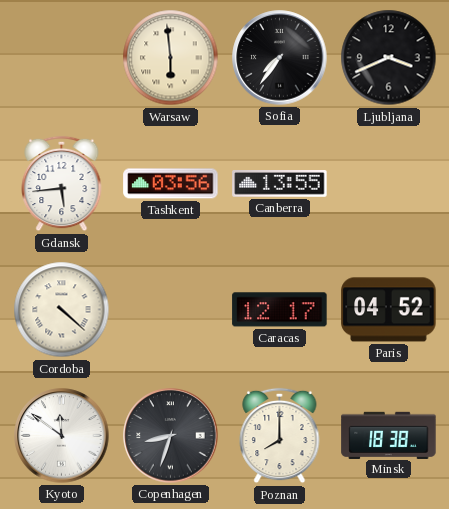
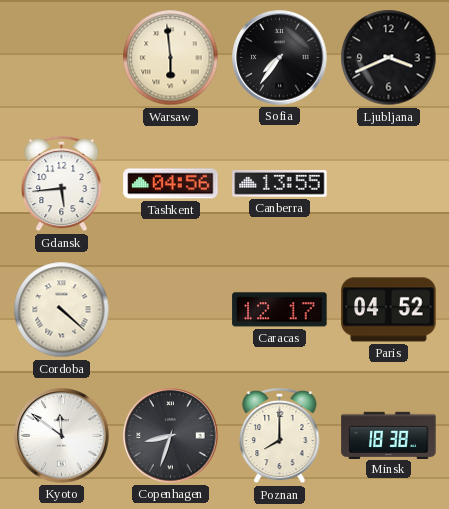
Tashkent: 03:56 -> 04:56 (171, 184)
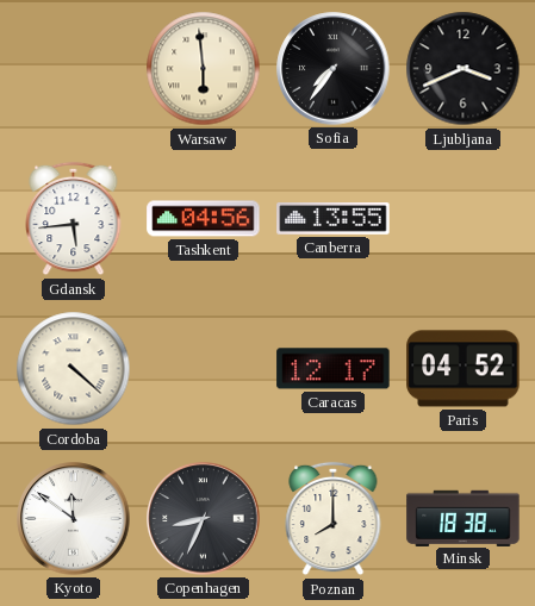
Copenhagen: 8:33 -> 8:34 (204, 519)
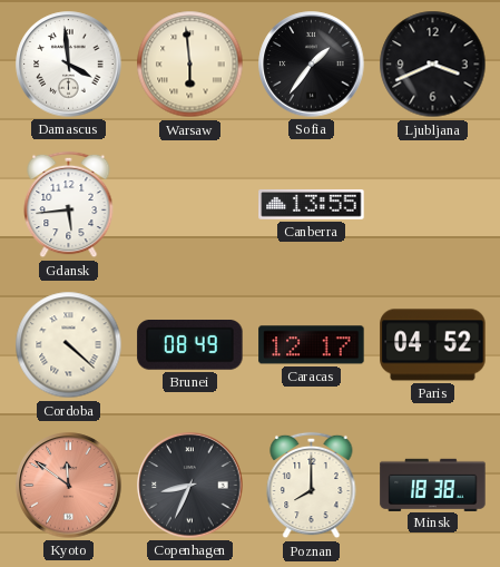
Damascus: none -> 3:59 (69, 65)
Sofia: 7:36 -> 1:36 (312, 65)
Tashkent: 04:56 -> none (204, 219)
Brunei: none -> 08:49 (190, 345)
Kyoto dial: white -> salmon (69, 486)
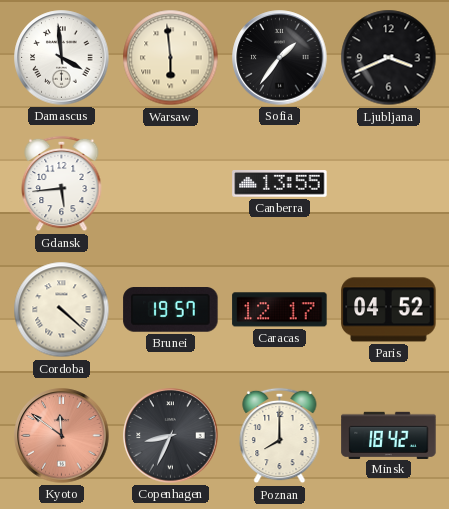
Brunei: 08:49 -> 19:57 (171, 310)
Minsk: 18:38 -> 18:42 (389, 435)
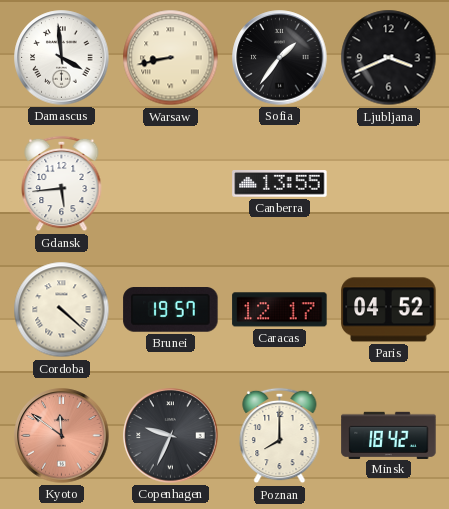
Warsaw: 5:59 -> 8:43 (171, 58)
Copenhagen: 8:34 -> 9:34 (171, 436)
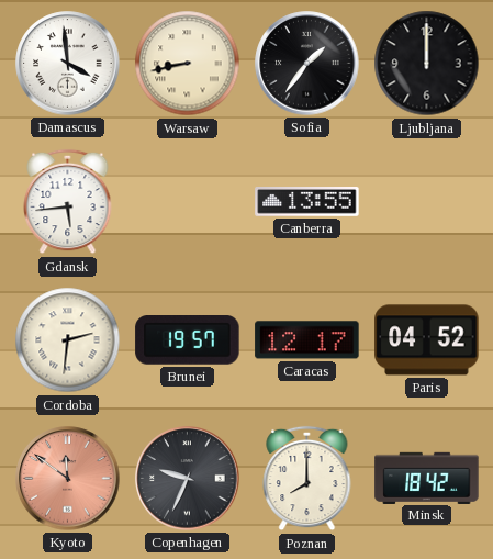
Ljubljana: 3:41 -> 12:00 (427, 64)
Cordoba: 4:22 -> 2:31 (68, 340)
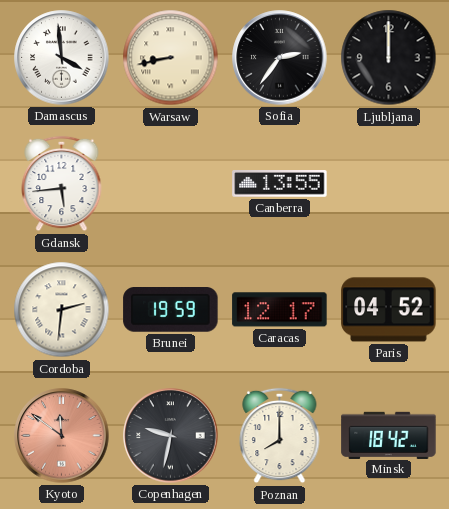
Sofia: 1:36 -> 2:36 (280, 58)
Brunei: 19:57 -> 19:59 (171, 310)
Copenhagen: 9:34 -> 9:32 (171, 436)
